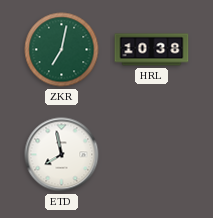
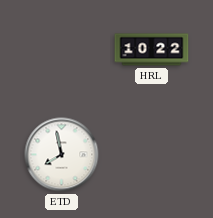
ZKR: 7:02 -> none (62, 50)
HRL: 10:38 -> 10:22 (152, 50)
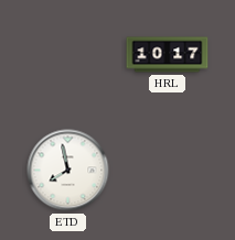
HRL: 10:22 -> 10:17 (168, 55)
